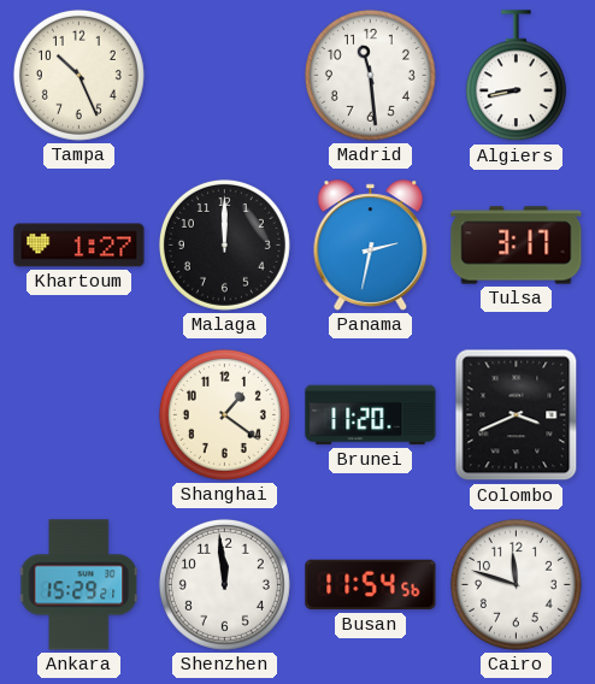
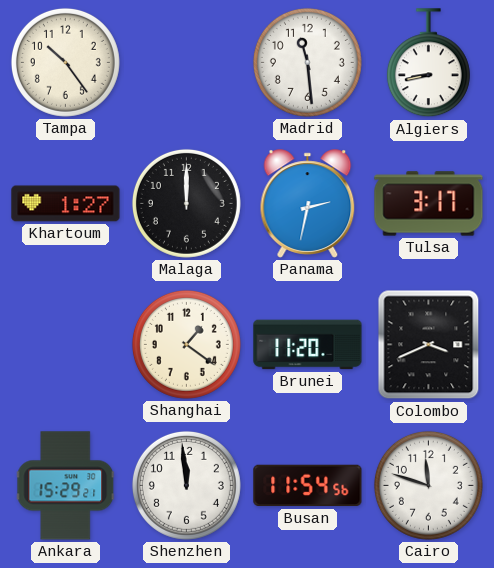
Tampa: 10:26 -> 10:24 (65, 62)
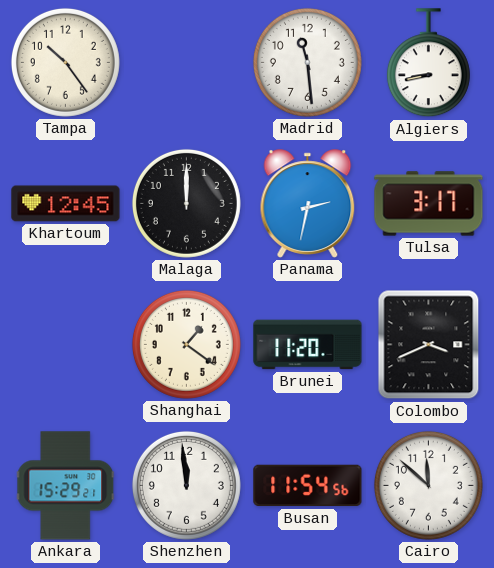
Khartoum: 1:27 -> 12:45 (66, 204)
Cairo: 11:48 -> 11:52 (428, 485)
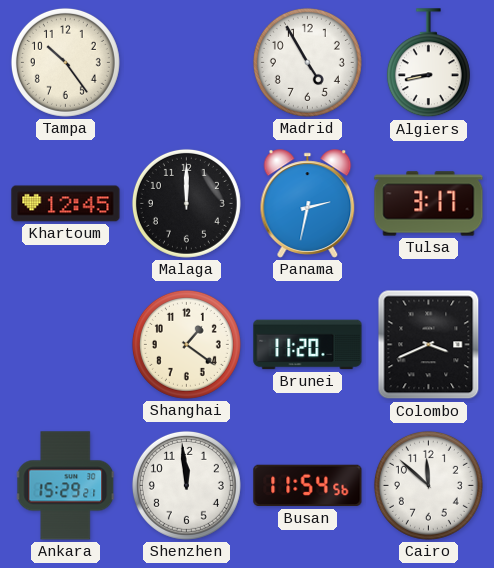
Madrid: 11:29 -> 4:55 (307, 62)
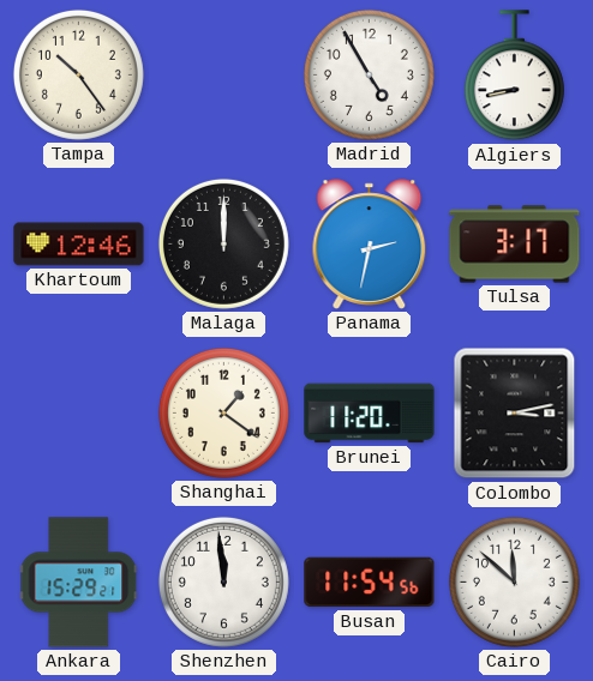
Khartoum: 12:45 -> 12:46 (79, 245)
Colombo: 3:41 -> 3:13 (515, 414)
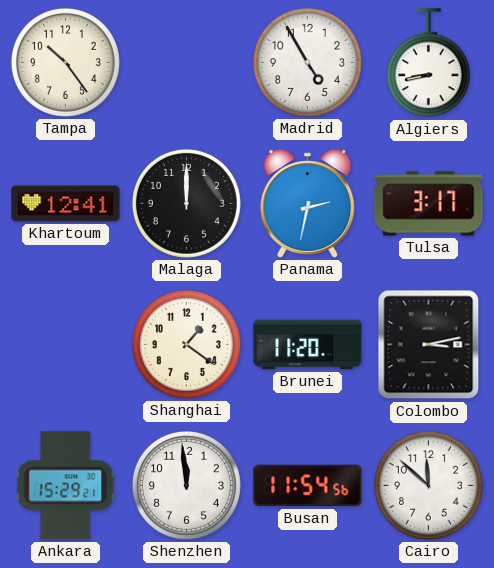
Khartoum: 12:46 -> 12:41 (66, 204)
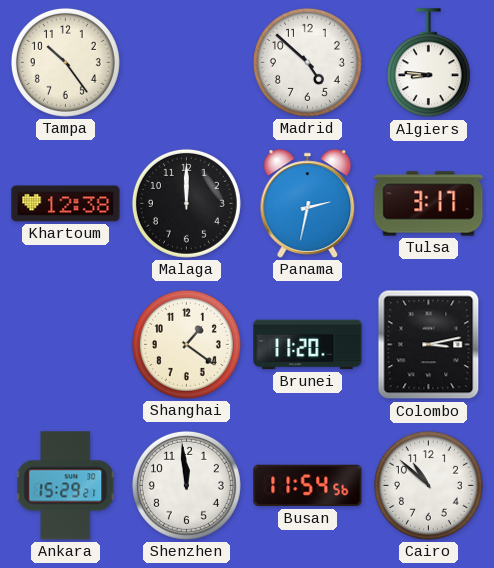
Madrid: 4:55 -> 4:52 (307, 62)
Algiers: 8:43 -> 8:46 (428, 63)
Khartoum: 12:41 -> 12:38 (66, 204)
Cairo: 11:52 -> 10:52 (428, 485)
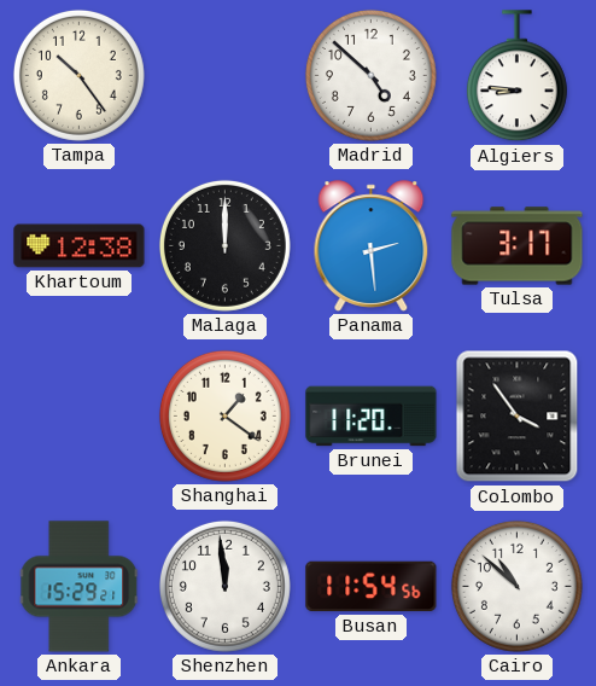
Panama: 2:32 -> 2:29 (372, 246)
Colombo: 3:13 -> 3:54 (518, 417)
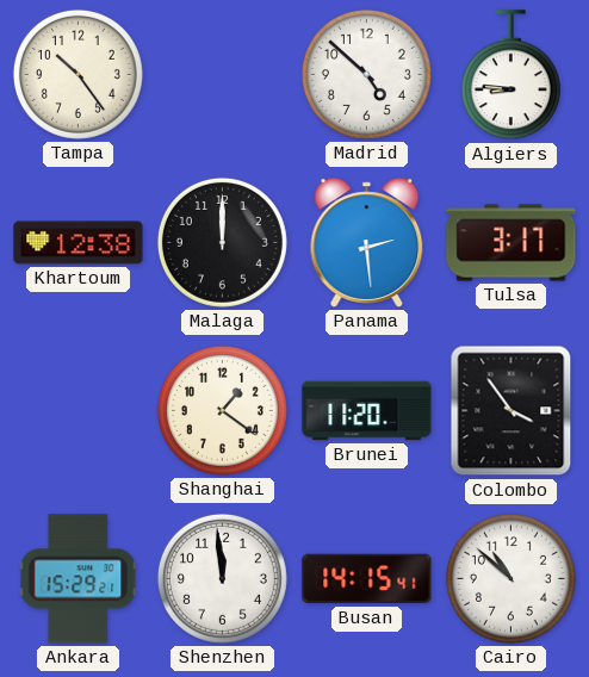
Busan: 11:54 -> 14:15 (367, 579)
